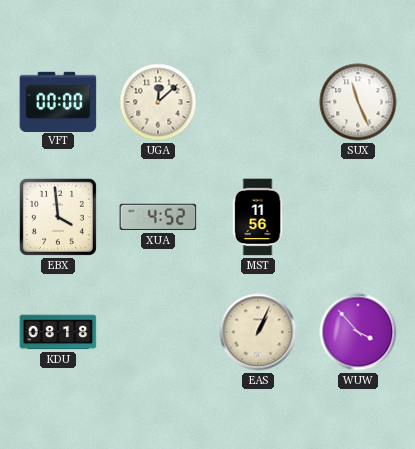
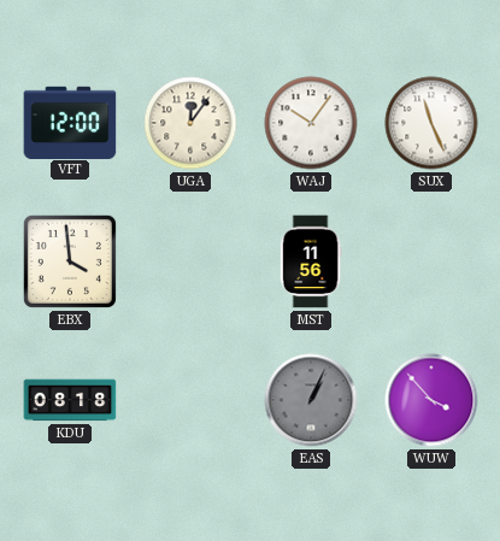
VFT: 00:00 -> 12:00 (70, 122)
UGA: 12:08 -> 12:06 (190, 123)
WAJ: none -> 10:06 (311, 123)
XUA: 4:52 -> none (158, 217)
EAS dial: cream -> grey (311, 400)
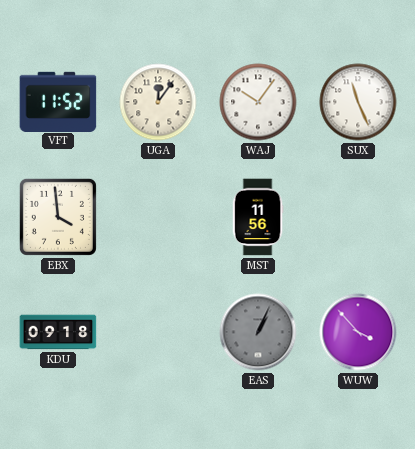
VFT: 12:00 -> 11:52 (58, 101)
KDU: 08:18 -> 09:18 (58, 332)
